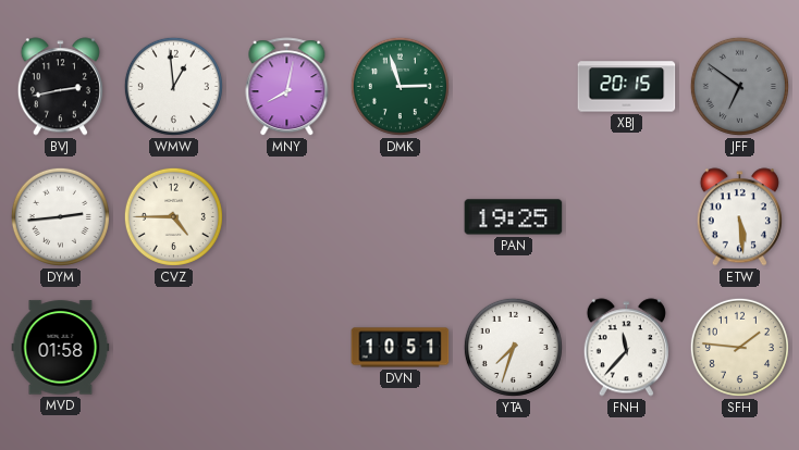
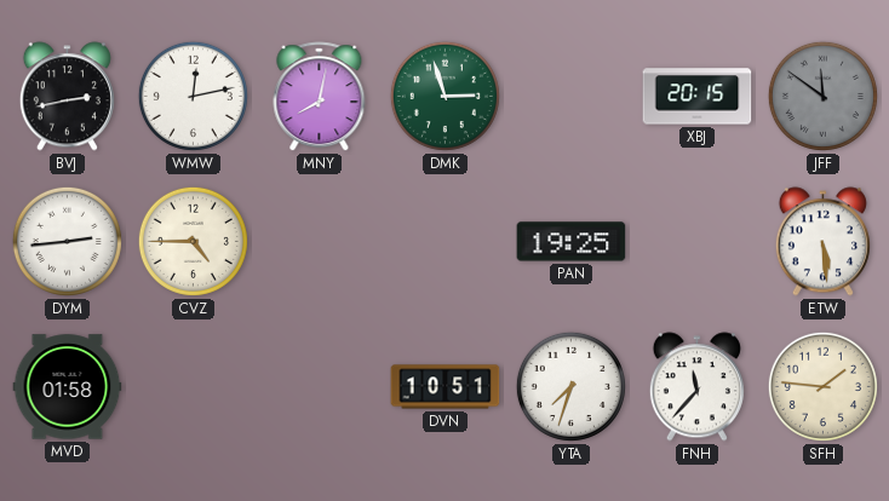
WMW: 12:59 -> 12:13 (193, 96)
JFF: 6:51 -> 11:51 (822, 96)
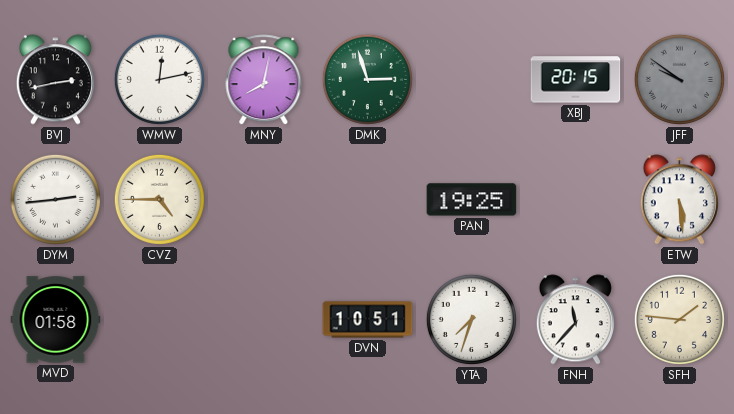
JFF: 11:51 -> 9:51 (679, 79)
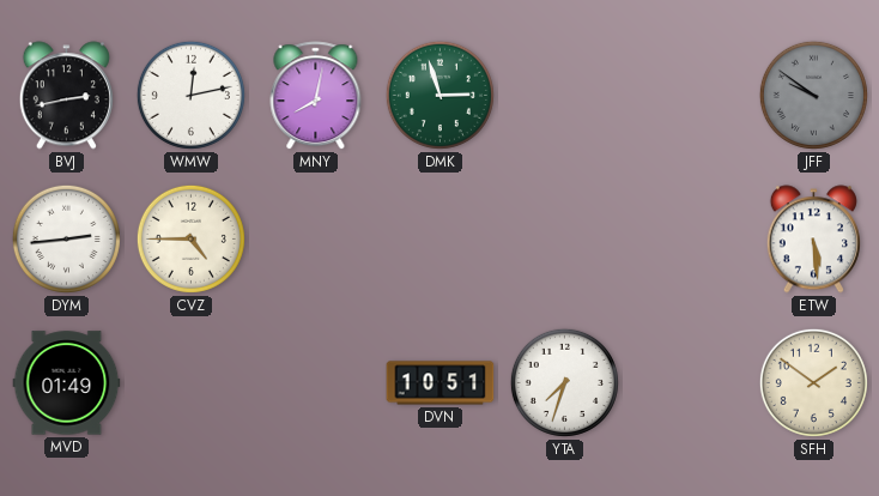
XBJ: 20:15 -> none (576, 80)
PAN: 19:25 -> none (472, 200)
MVD: 01:58 -> 01:49 (67, 383)
FNH: 11:37 -> none (575, 320)
SFH: 1:46 -> 1:51 (813, 382)
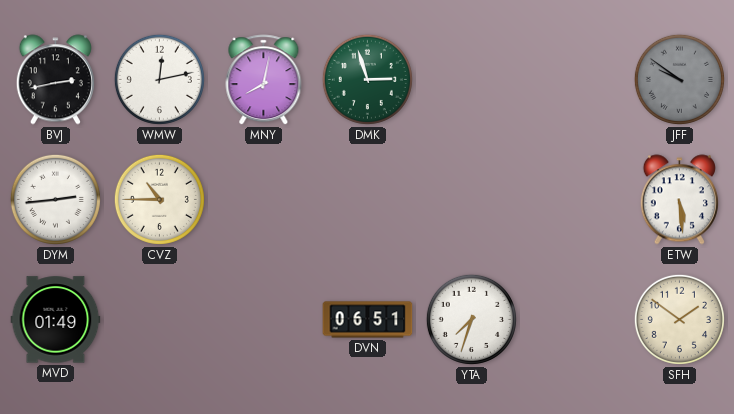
CVZ: 4:45 -> 10:45 (159, 199)
DVN: 10:51 -> 06:51 (368, 320)
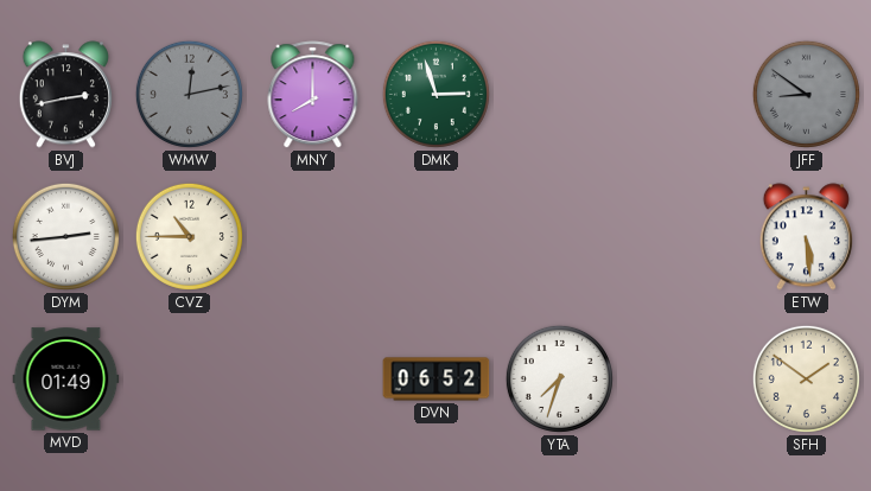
WMW dial: white -> grey (189, 94)
MNY: 8:02 -> 8:00 (313, 95)
JFF: 9:51 -> 8:51 (806, 94)
DVN: 06:51 -> 06:52 (437, 380)
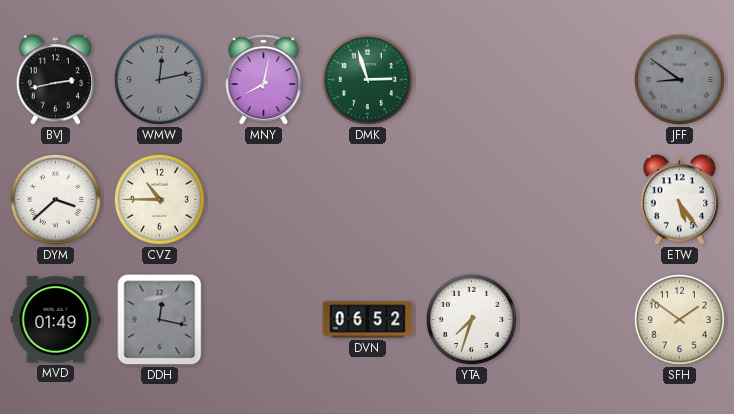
MNY: 8:00 -> 8:02 (264, 80)
DYM: 2:44 -> 3:38 (55, 199)
ETW: 5:29 -> 5:24 (679, 200)
DDH: none -> 12:17 (160, 320)
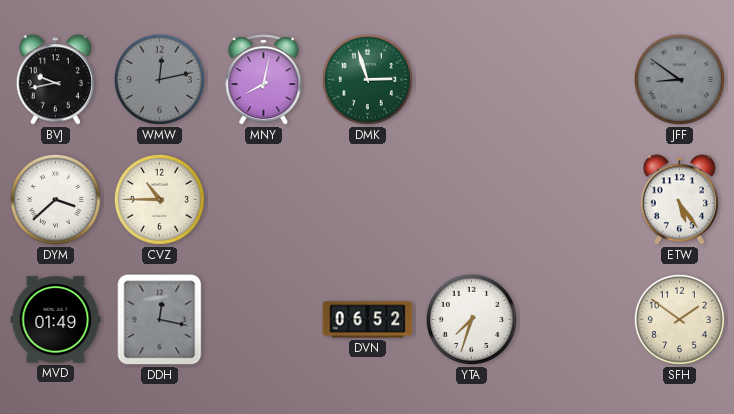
BVJ: 2:43 -> 9:43 (55, 80)
